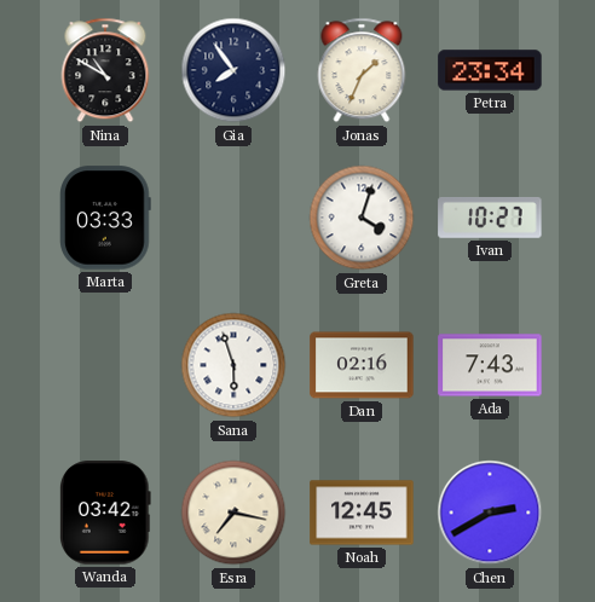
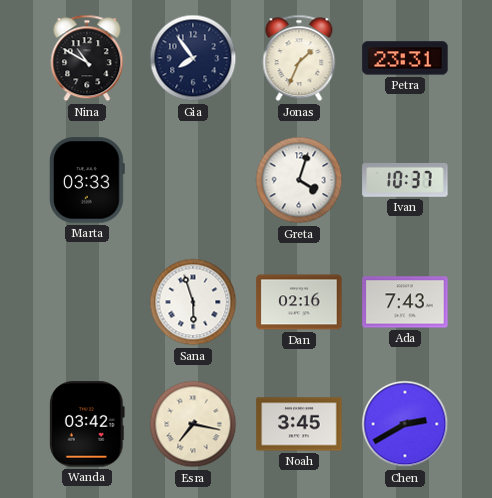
Petra: 23:34 -> 23:31 (405, 58)
Ivan: 10:27 -> 10:37 (405, 180)
Noah: 12:45 -> 3:45 (299, 424)
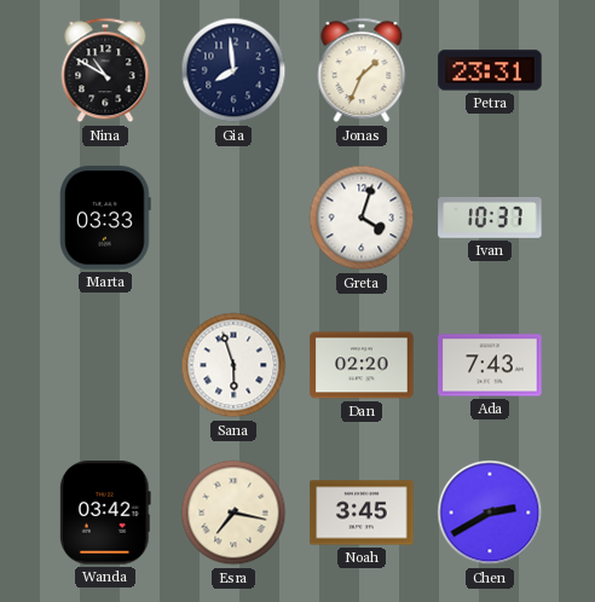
Gia: 7:54 -> 7:59 (233, 70)
Dan: 02:16 -> 02:20 (362, 365)
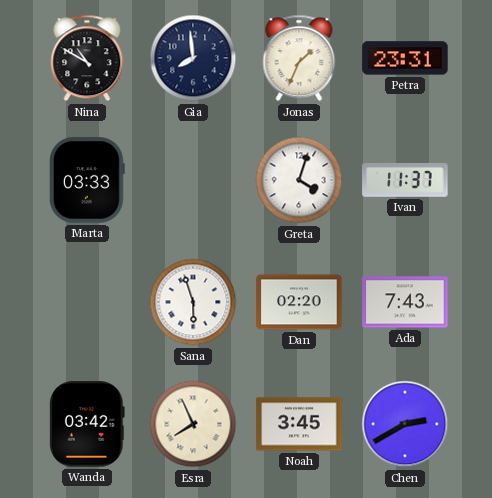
Ivan: 10:37 -> 11:37 (405, 180)
Esra: 7:17 -> 7:56 (193, 424)
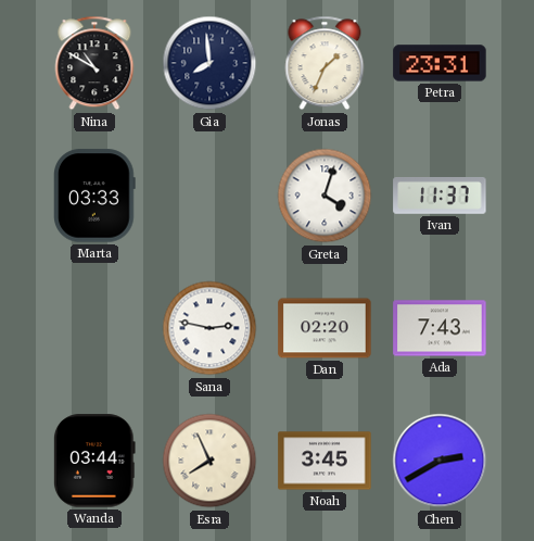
Sana: 5:57 -> 2:47 (209, 328)
Wanda: 03:42 -> 03:44 (96, 461)
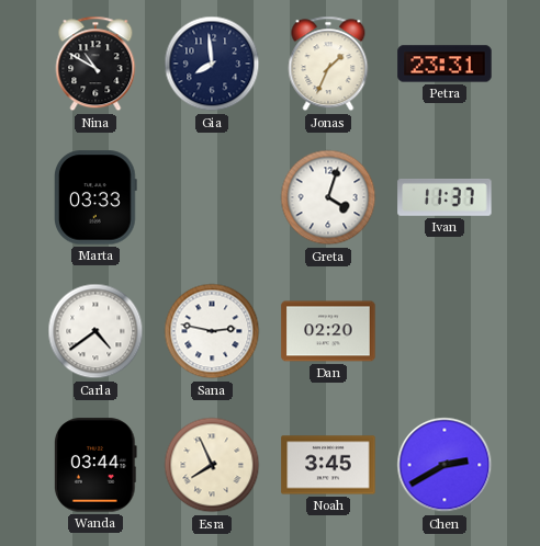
Carla: none -> 4:39 (95, 331)
Ada: 7:43 -> none (440, 328)
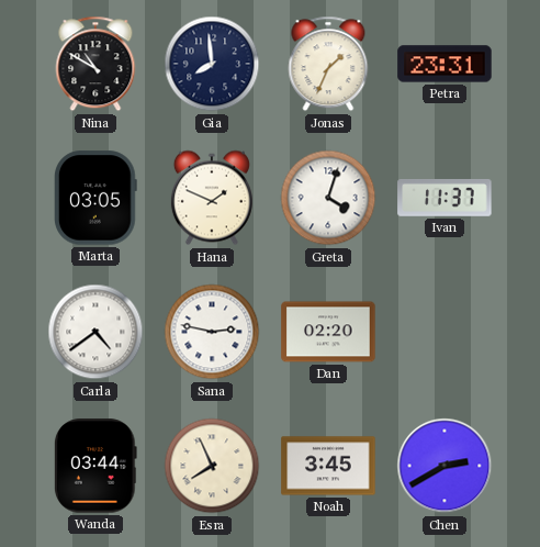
Marta: 03:33 -> 03:05 (97, 198)
Hana: none -> 1:49 (212, 198)
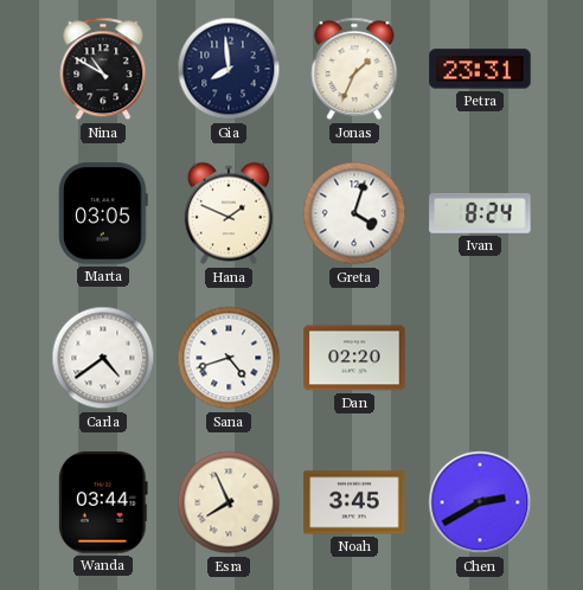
Ivan: 11:37 -> 8:24 (480, 213)
Sana: 2:47 -> 4:42 (229, 358)
